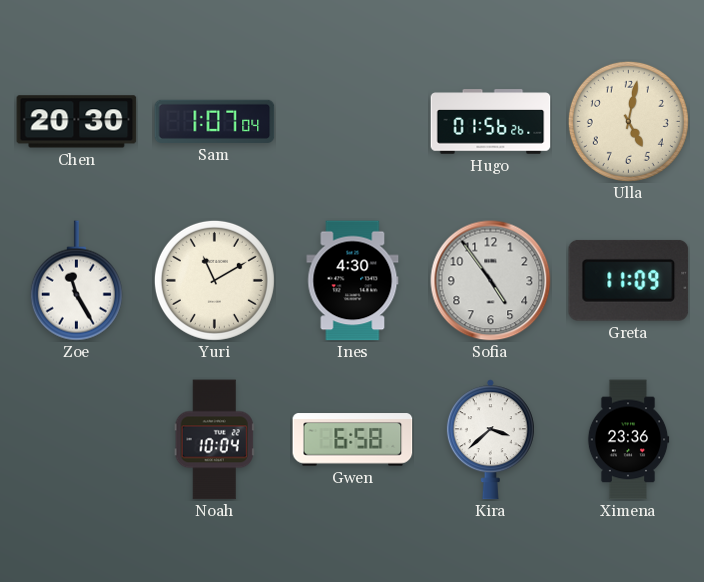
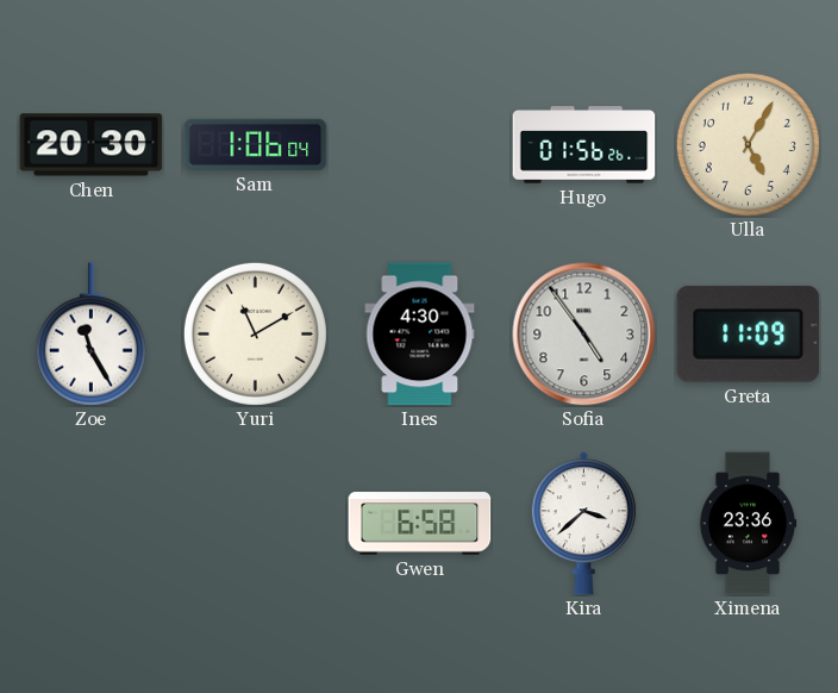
Sam: 1:07 -> 1:06 (256, 144)
Ulla: 5:02 -> 5:05 (748, 144)
Noah: 10:04 -> none (214, 440)
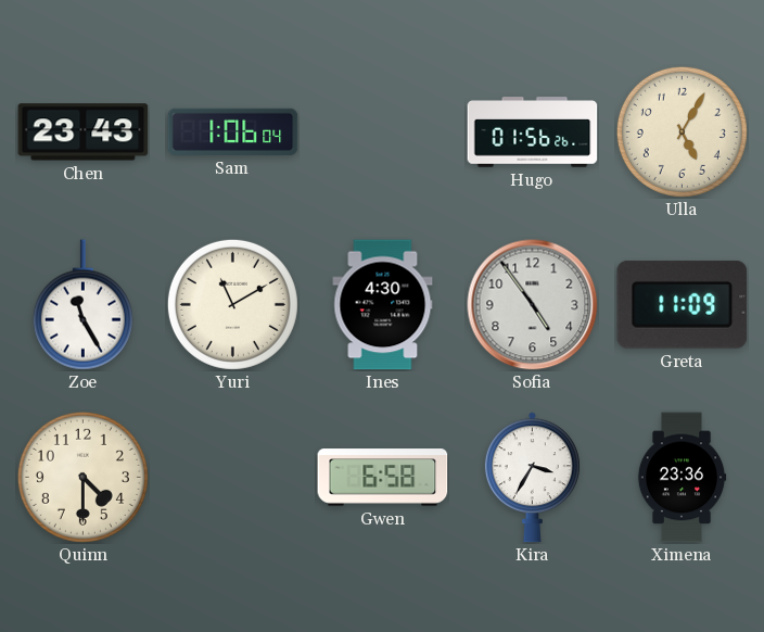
Chen: 20:30 -> 23:43 (84, 132)
Quinn: none -> 4:30 (82, 477)
Kira: 3:38 -> 3:35 (532, 478)
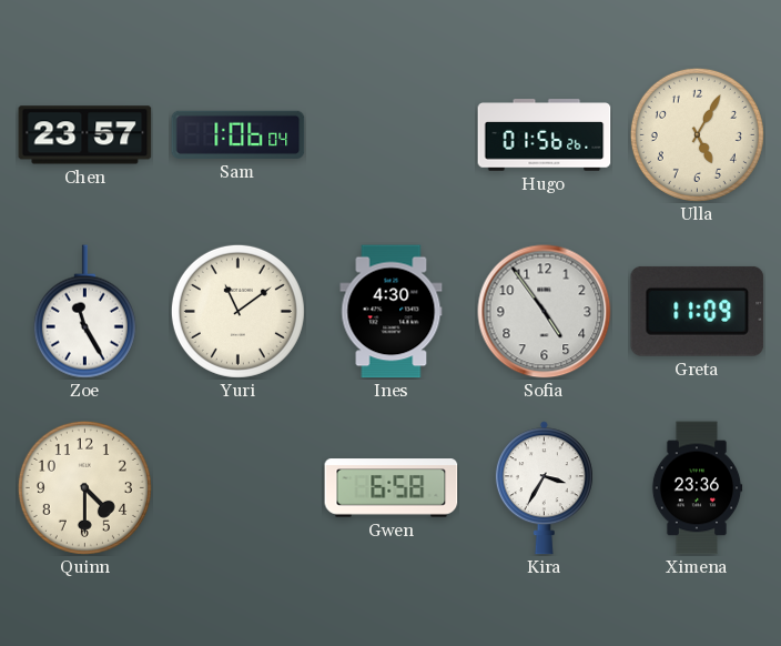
Chen: 23:43 -> 23:57 (85, 135)
Yuri: 11:10 -> 11:09 (237, 311)
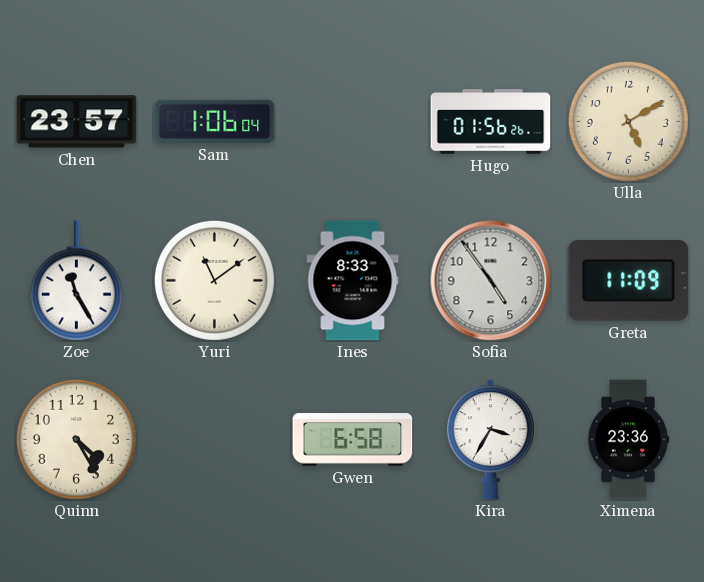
Ulla: 5:05 -> 5:10 (628, 121)
Ines: 4:30 -> 8:33 (353, 281)
Quinn: 4:30 -> 4:25 (76, 439)
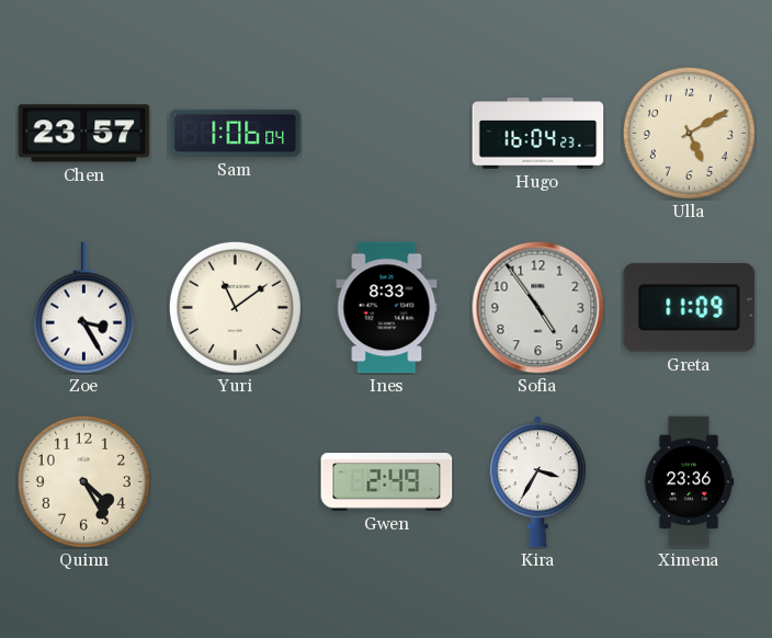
Hugo: 01:56 -> 16:04 (538, 134)
Zoe: 11:25 -> 3:25 (83, 308)
Gwen: 6:58 -> 2:49 (387, 482)
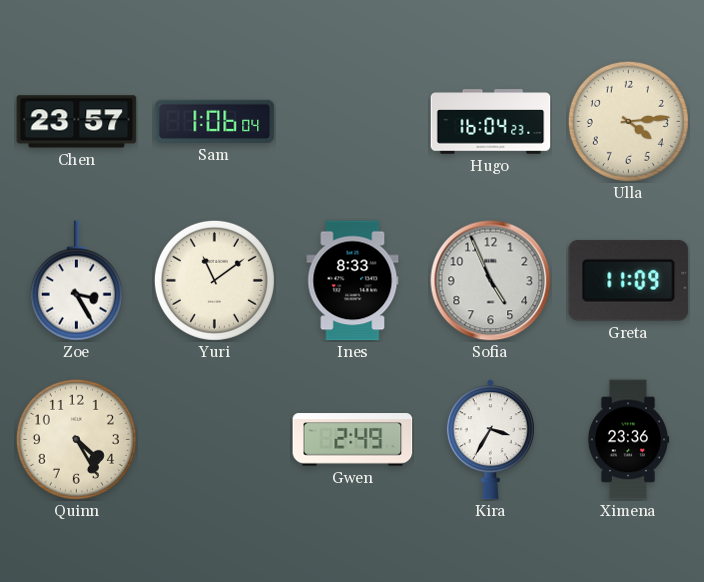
Ulla: 5:10 -> 4:14 (628, 121)
Sofia: 4:54 -> 4:56 (491, 281)
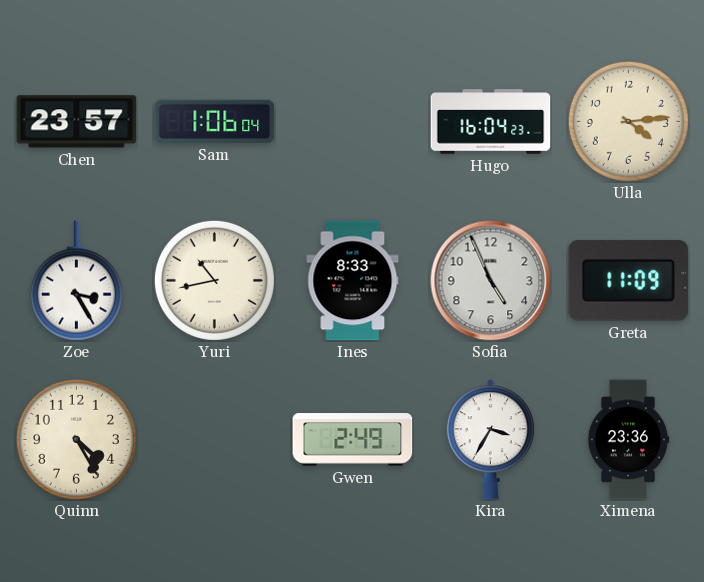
Yuri: 11:09 -> 10:43 (214, 280)
